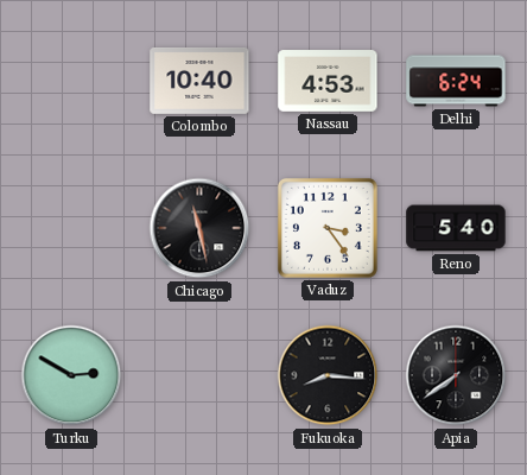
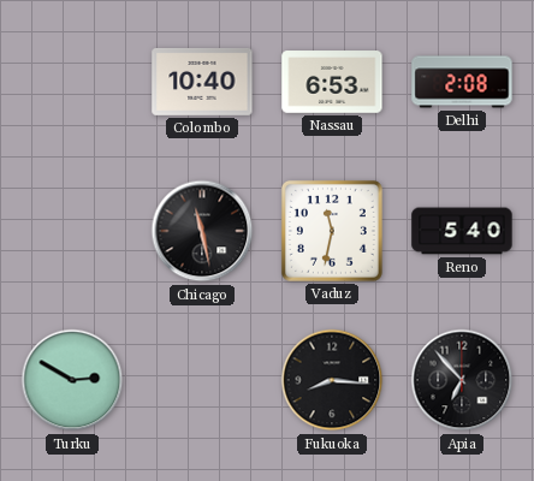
Nassau: 4:53 -> 6:53 (332, 82)
Delhi: 6:24 -> 2:08 (462, 82)
Vaduz: 3:24 -> 11:32 (332, 231)
Apia: 7:39 -> 6:53 (462, 380)
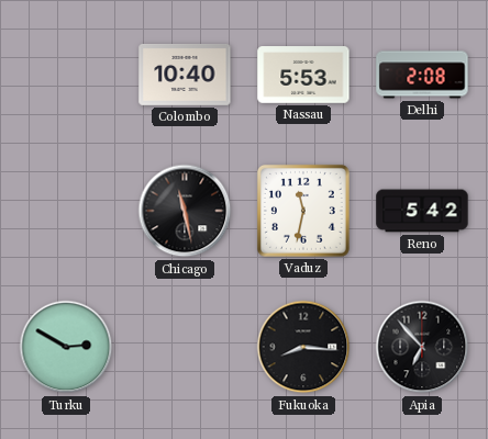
Nassau: 6:53 -> 5:53 (303, 75)
Reno: 5:40 -> 5:42 (422, 211)
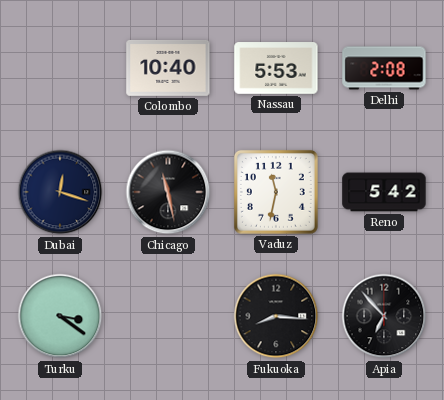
Dubai: none -> 12:18 (60, 192)
Turku: 2:50 -> 3:21 (60, 316)
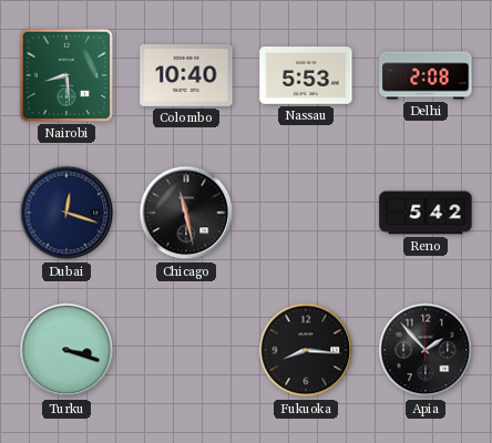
Nairobi: none -> 8:29 (66, 75)
Vaduz: 11:32 -> none (276, 192)
Turku: 3:21 -> 3:18 (66, 350)
Apia: 6:53 -> 1:53 (426, 350)
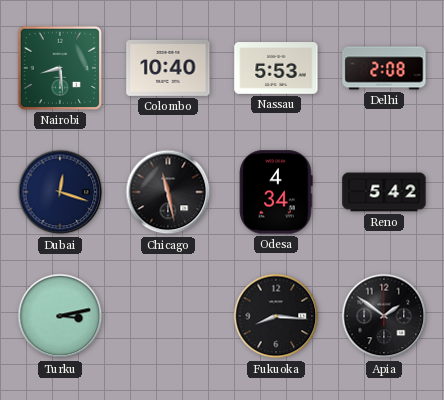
Odesa: none -> 4:34 (276, 192)
Turku: 3:18 -> 3:13 (60, 316)
Apia: 1:53 -> 1:51 (384, 316)
